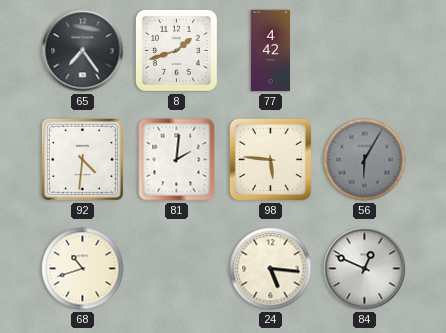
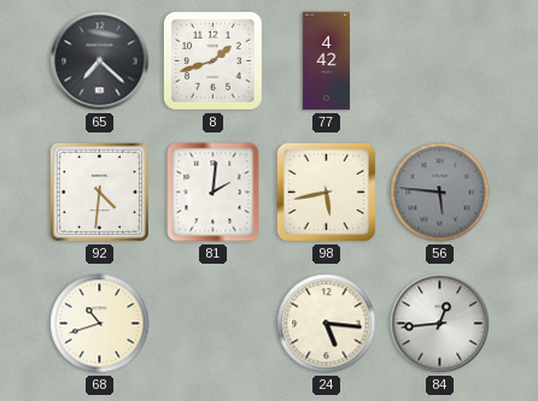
65: 7:24 -> 7:22 (100, 61)
98: 5:46 -> 5:43 (327, 193)
56: 6:05 -> 5:46 (440, 193)
84: 12:49 -> 12:44 (440, 324)
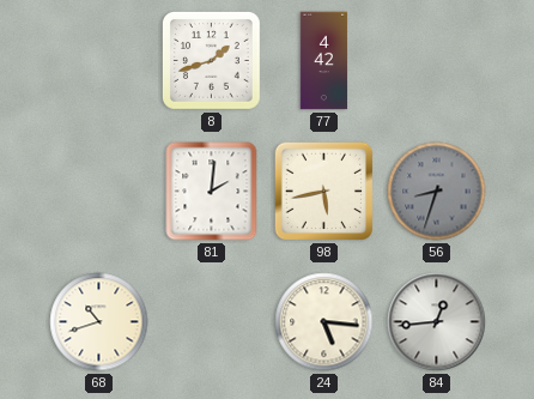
65: 7:22 -> none (100, 61)
92: 4:31 -> none (99, 191)
56: 5:46 -> 8:33 (437, 192)
